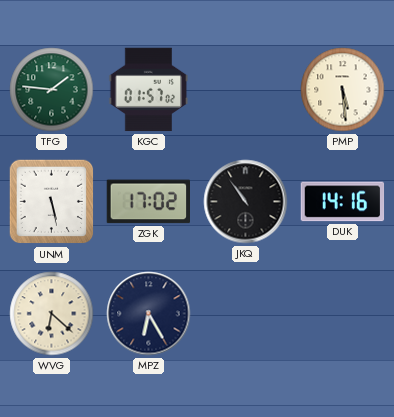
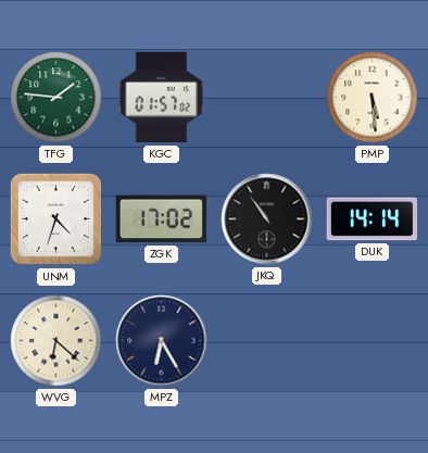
UNM: 5:28 -> 4:33 (56, 219)
DUK: 14:16 -> 14:14 (373, 219)
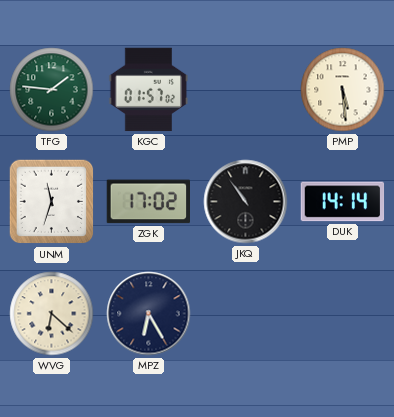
UNM: 4:33 -> 11:33 (52, 202)
